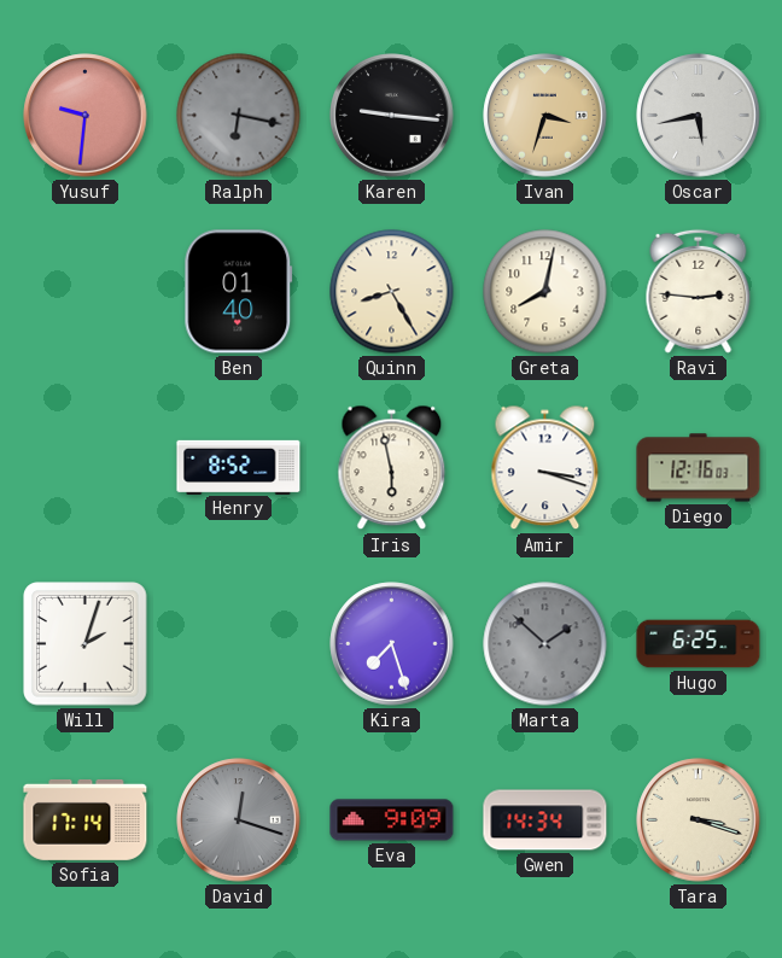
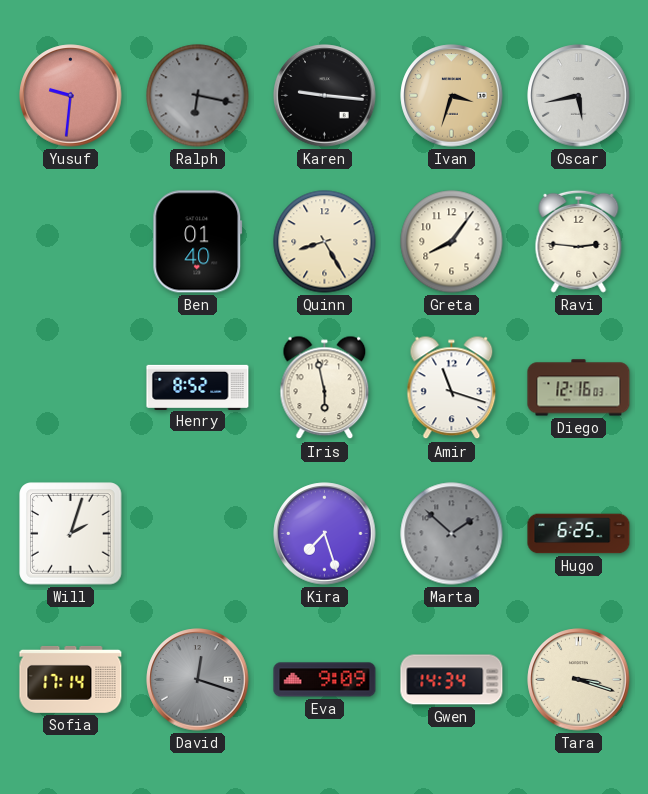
Greta: 8:02 -> 8:06 (452, 242)
Amir: 3:18 -> 11:18 (452, 388)
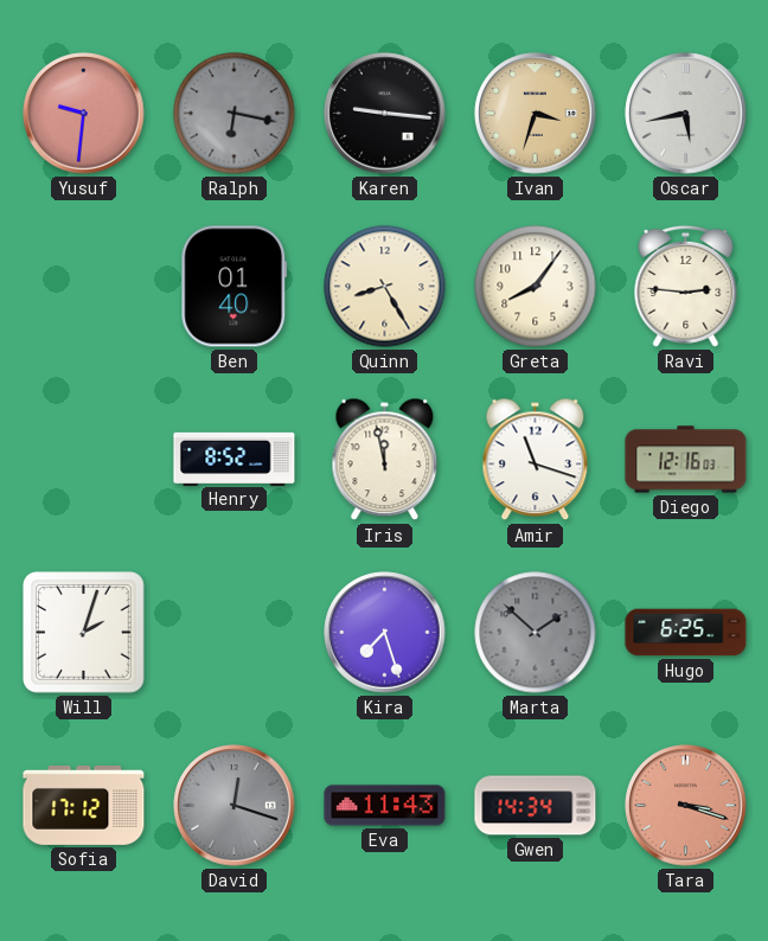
Iris: 5:58 -> 11:58 (385, 460)
Sofia: 17:14 -> 17:12 (84, 805)
Eva: 9:09 -> 11:43 (385, 806)
Tara dial: cream -> salmon (686, 806)
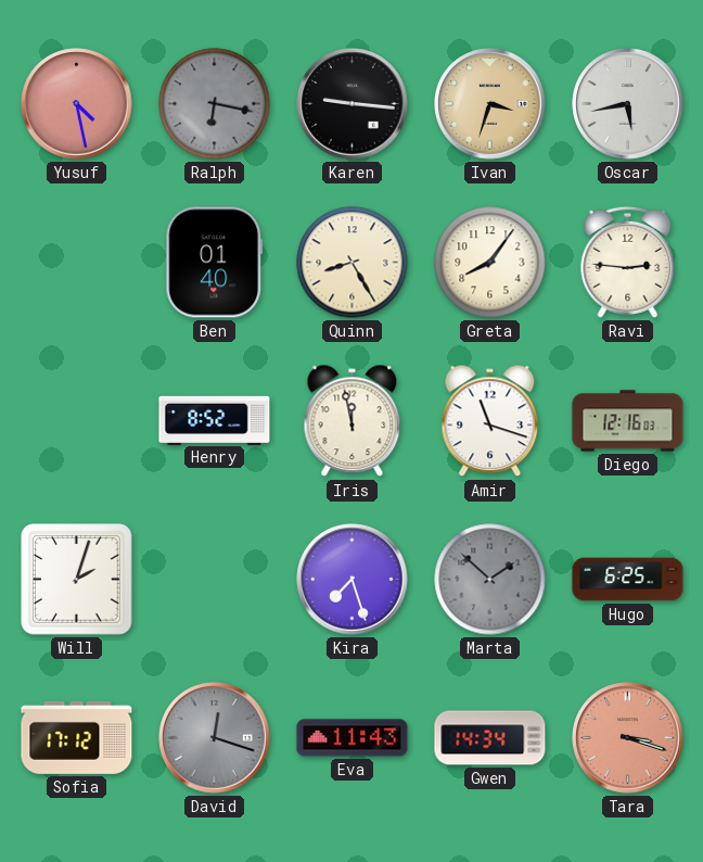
Yusuf: 9:31 -> 4:28 (77, 104)
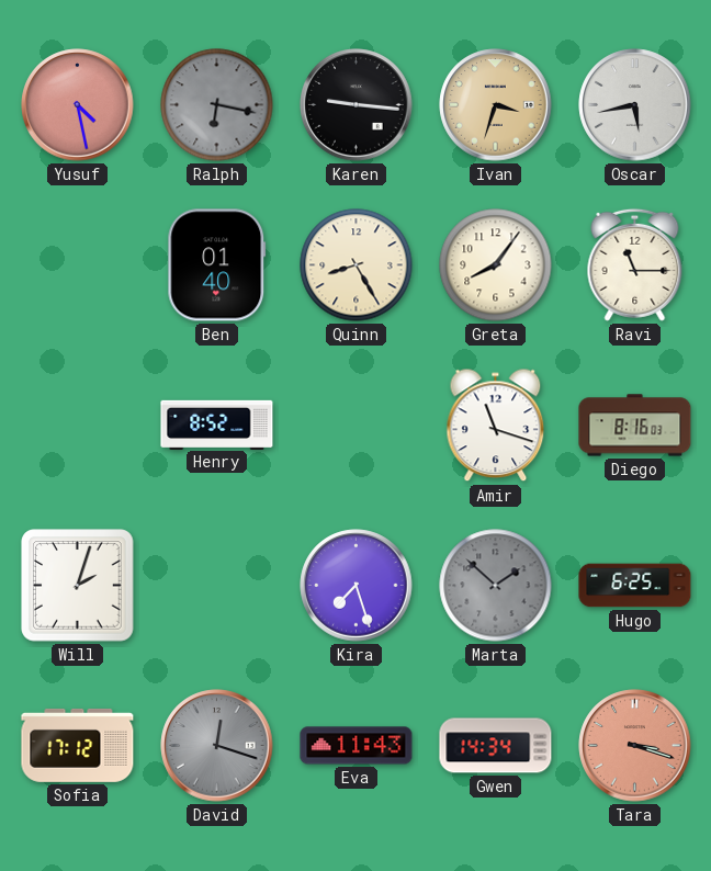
Ravi: 2:46 -> 11:15 (635, 264)
Iris: 11:58 -> none (353, 421)
Diego: 12:16 -> 8:16 (635, 426)
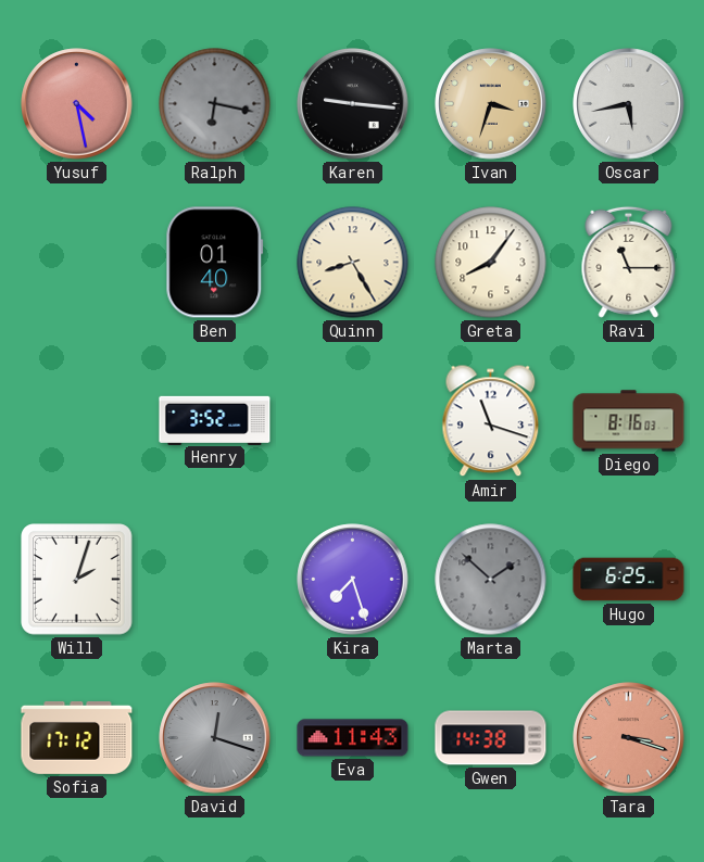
Henry: 8:52 -> 3:52 (215, 420)
Gwen: 14:34 -> 14:38 (491, 738)
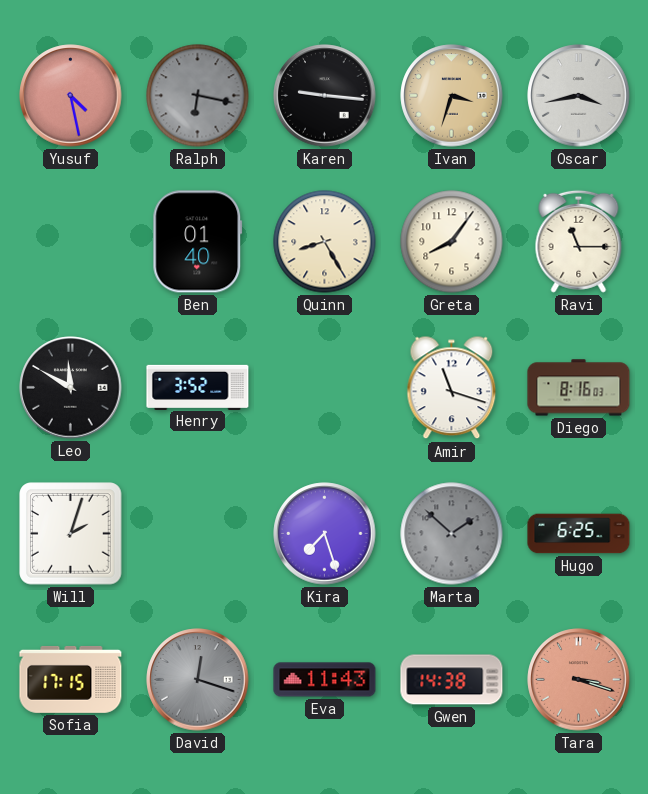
Oscar: 5:43 -> 3:43 (579, 96)
Leo: none -> 11:50 (71, 388)
Sofia: 17:12 -> 17:15 (71, 679)
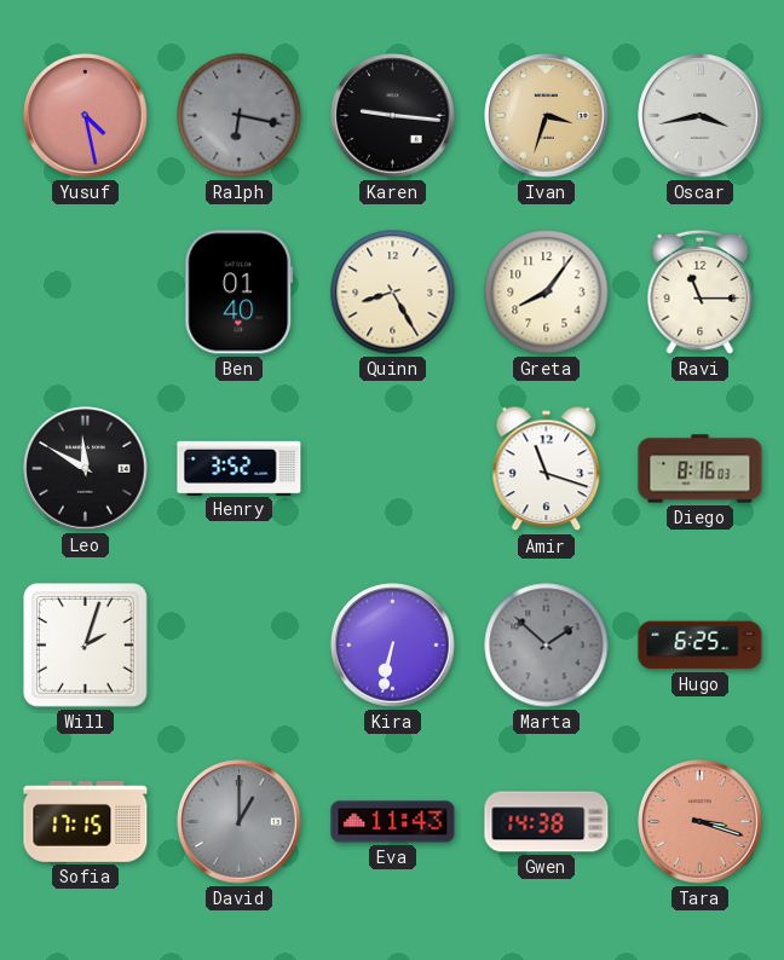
Kira: 7:27 -> 6:32 (393, 646)
David: 12:18 -> 1:00 (240, 822)
